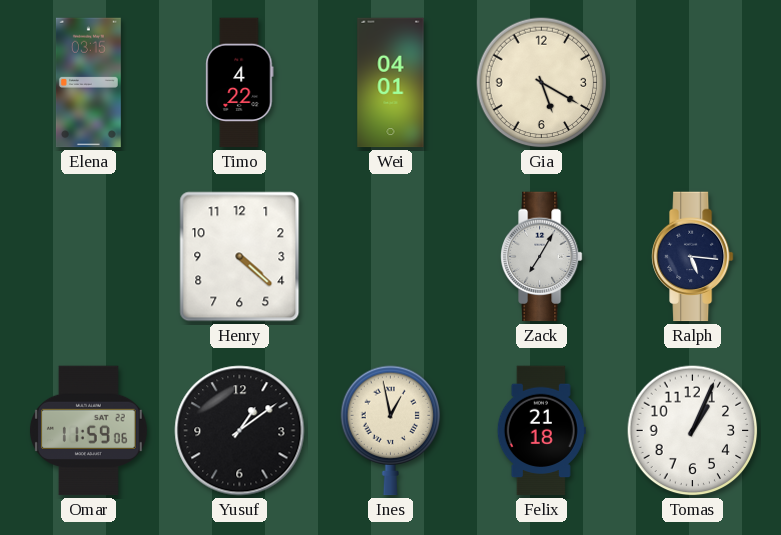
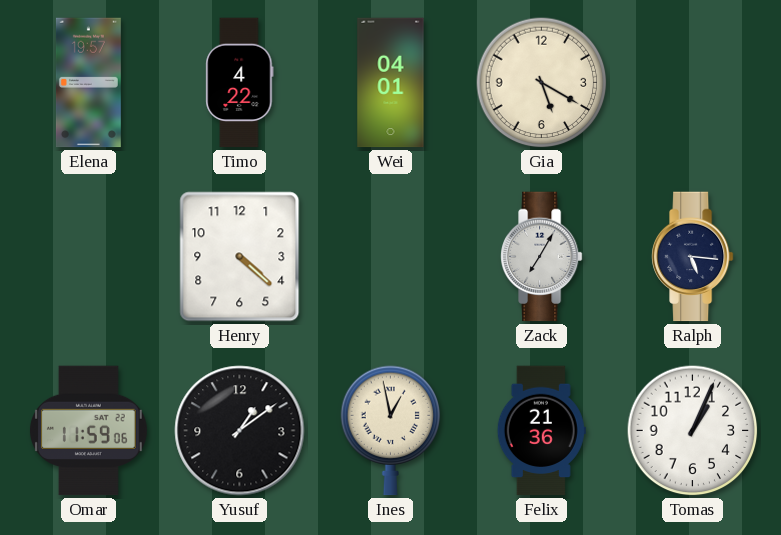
Elena: 03:15 -> 19:57 (88, 83)
Felix: 21:18 -> 21:36 (541, 431)
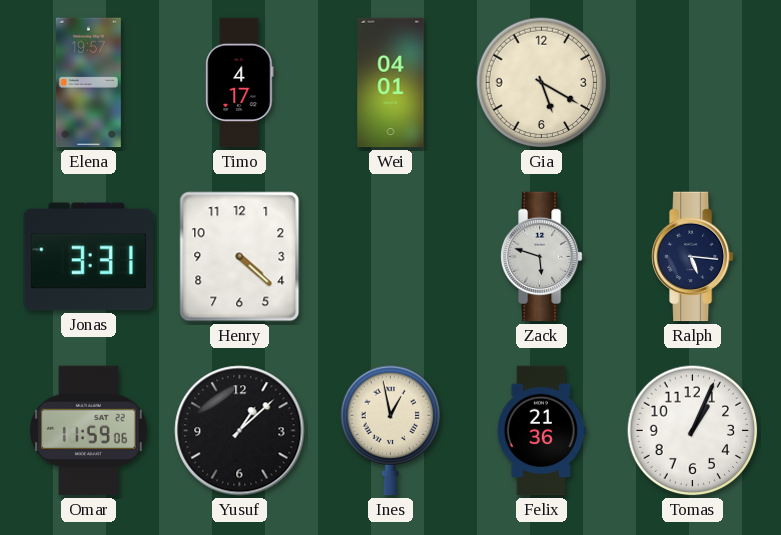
Timo: 4:22 -> 4:17 (240, 83)
Jonas: none -> 3:31 (88, 257)
Zack: 7:05 -> 5:48 (542, 257)
Yusuf: 1:09 -> 1:08 (240, 431)
